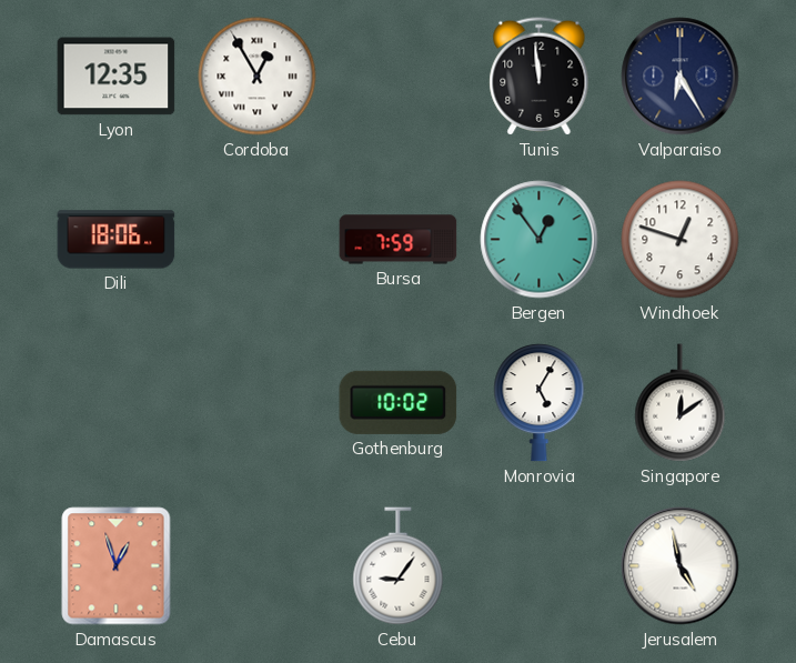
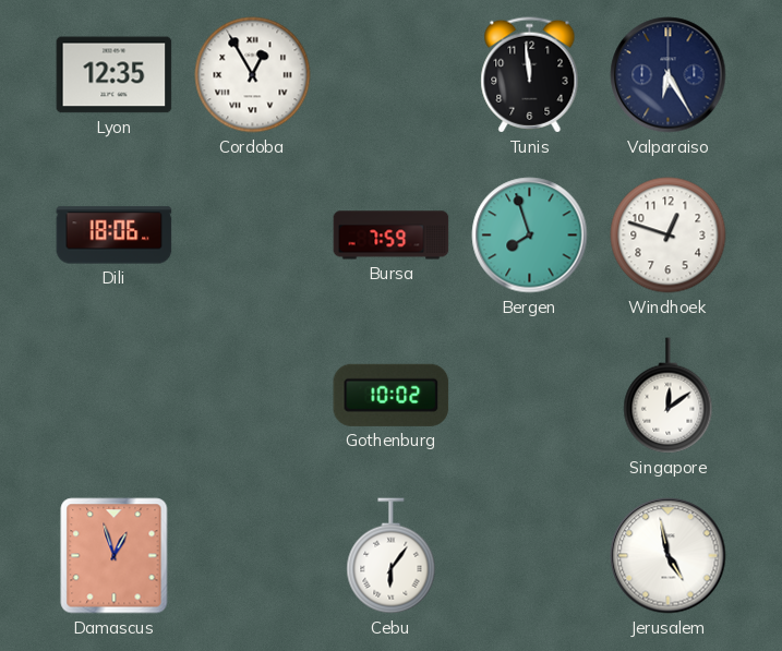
Bergen: 12:54 -> 7:57 (530, 236)
Monrovia: 5:05 -> none (540, 403)
Cebu: 9:06 -> 6:06 (392, 556)
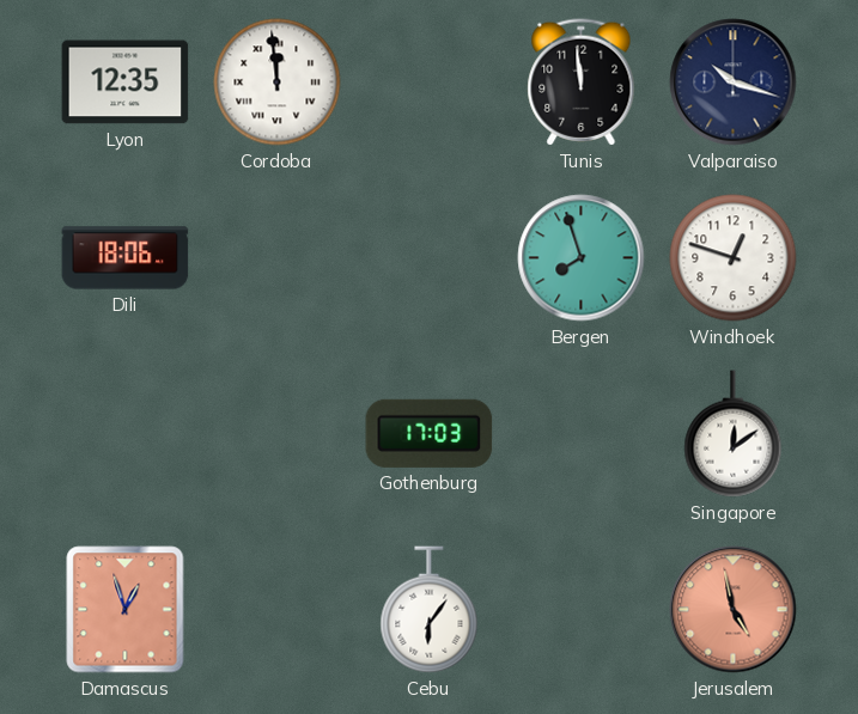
Cordoba: 12:55 -> 11:59 (278, 83)
Valparaiso: 6:25 -> 10:18 (734, 83)
Bursa: 7:59 -> none (392, 236)
Gothenburg: 10:02 -> 17:03 (430, 433)
Jerusalem dial: white -> salmon (734, 610)
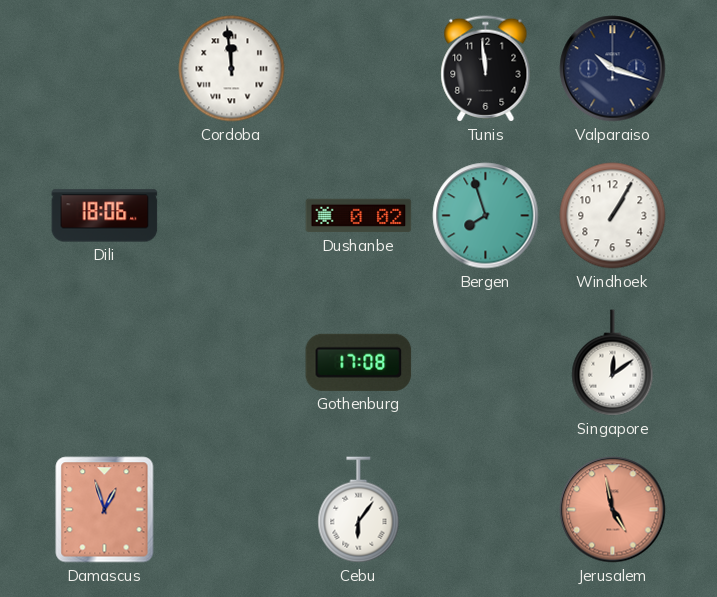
Lyon: 12:35 -> none (126, 83)
Dushanbe: none -> 0:02 (359, 216)
Windhoek: 12:48 -> 1:05 (613, 216)
Gothenburg: 17:03 -> 17:08 (359, 362)
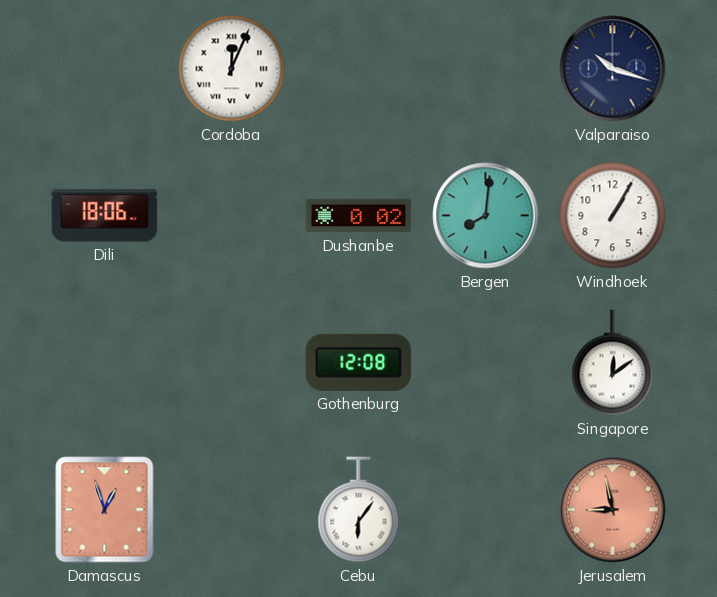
Cordoba: 11:59 -> 12:04 (232, 69)
Tunis: 11:59 -> none (486, 69)
Bergen: 7:57 -> 8:01 (486, 216)
Gothenburg: 17:08 -> 12:08 (359, 362)
Jerusalem: 4:58 -> 8:58 (613, 510)
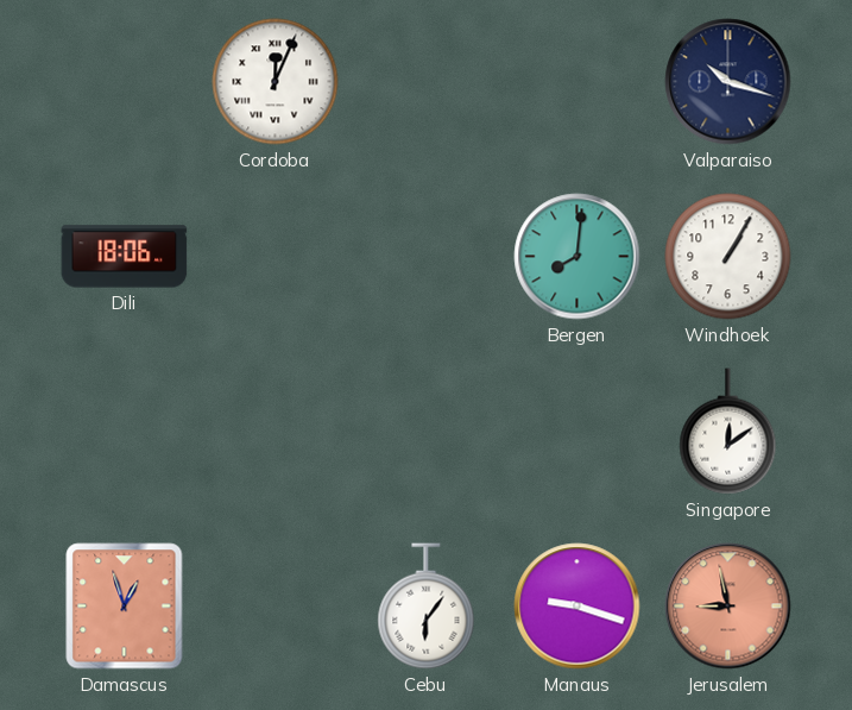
Dushanbe: 0:02 -> none (359, 216)
Gothenburg: 12:08 -> none (359, 362)
Manaus: none -> 9:18 (578, 607)
